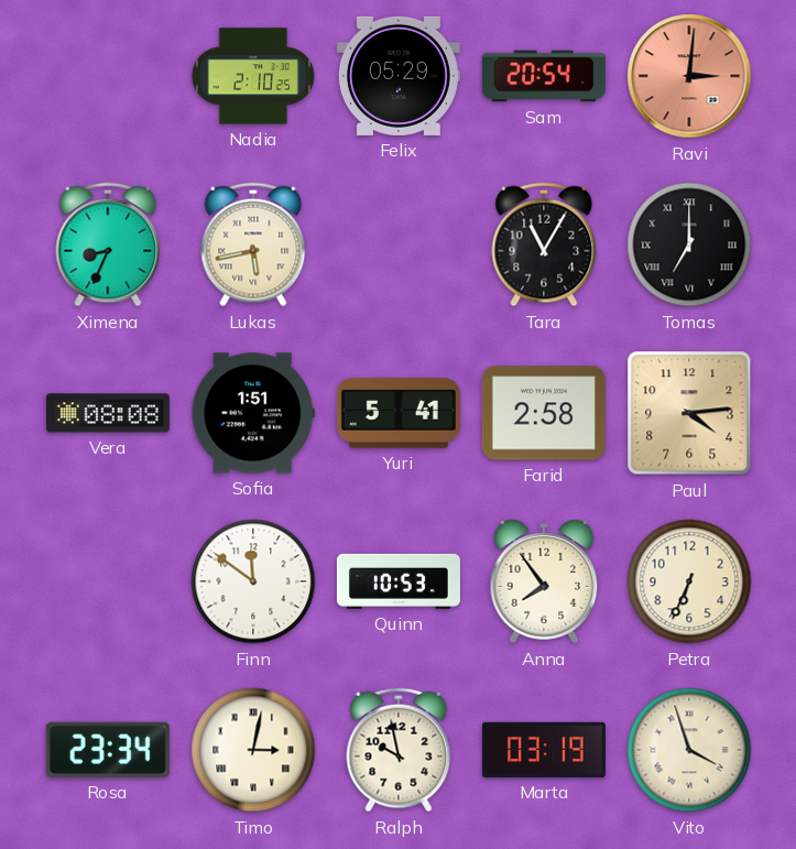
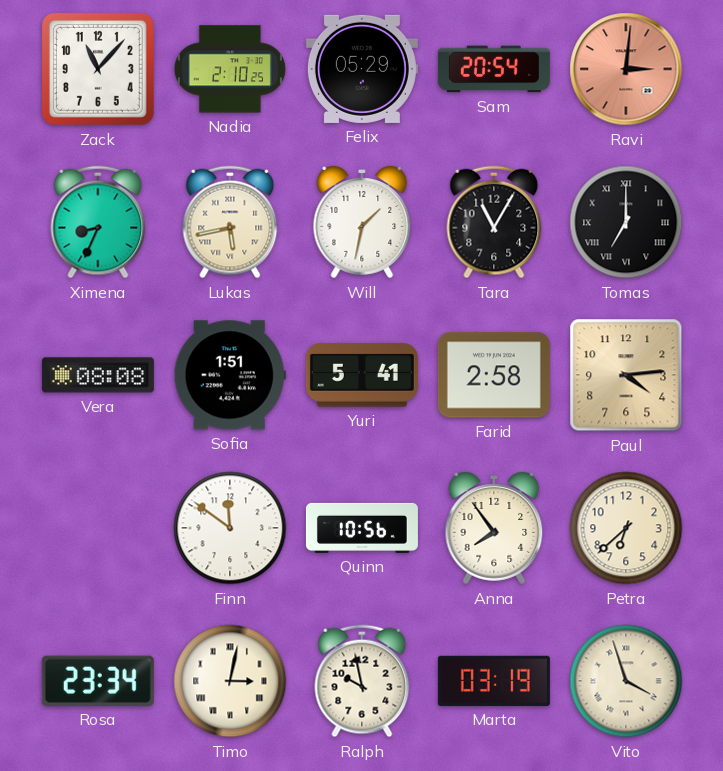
Zack: none -> 11:07 (98, 69)
Will: none -> 1:32 (362, 222)
Quinn: 10:53 -> 10:56 (362, 528)
Petra: 6:34 -> 6:38 (626, 528)
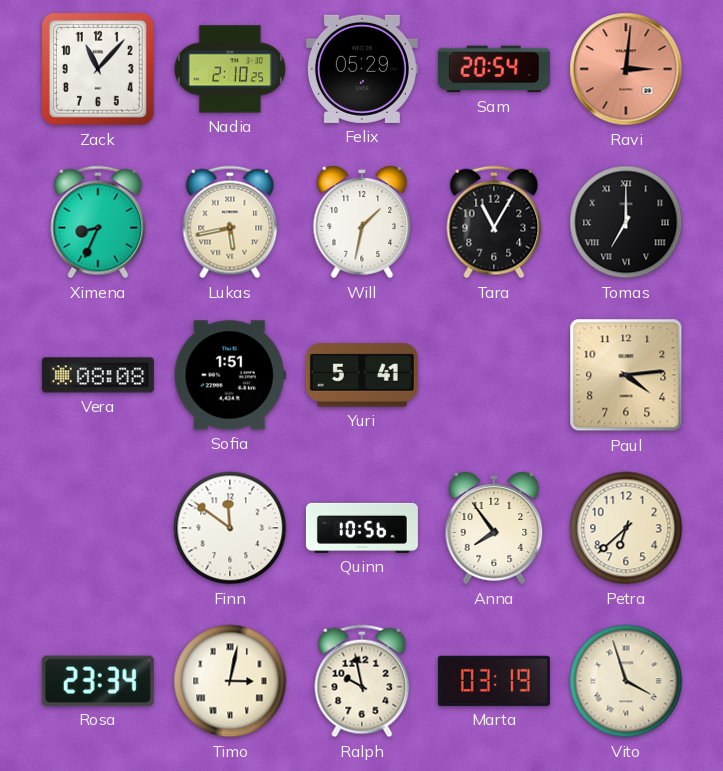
Farid: 2:58 -> none (494, 375)
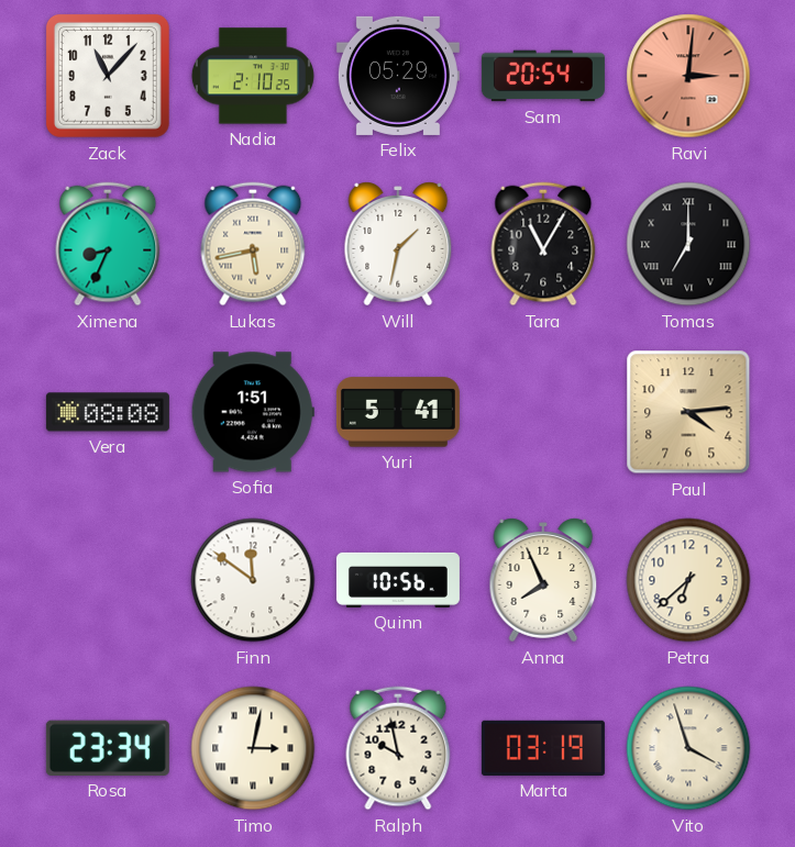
Anna: 7:54 -> 7:56 (543, 580)
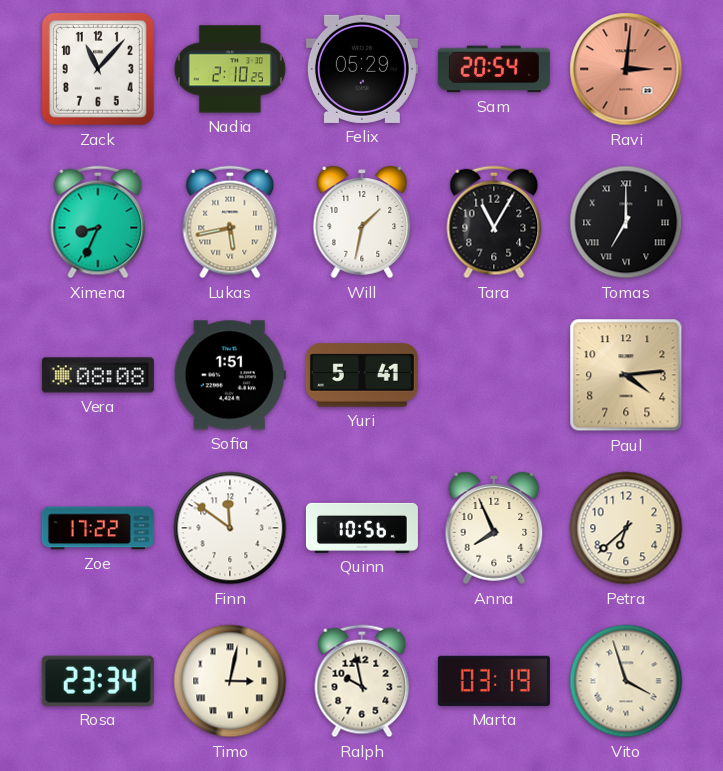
Zoe: none -> 17:22 (98, 528)
